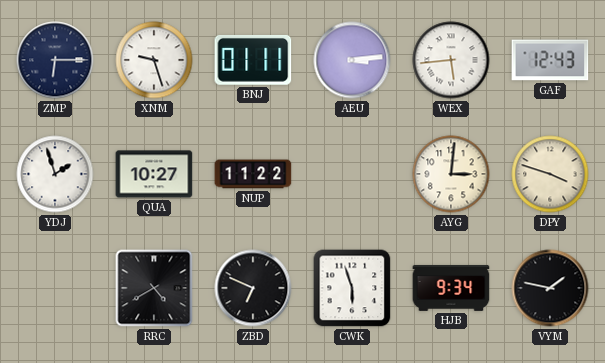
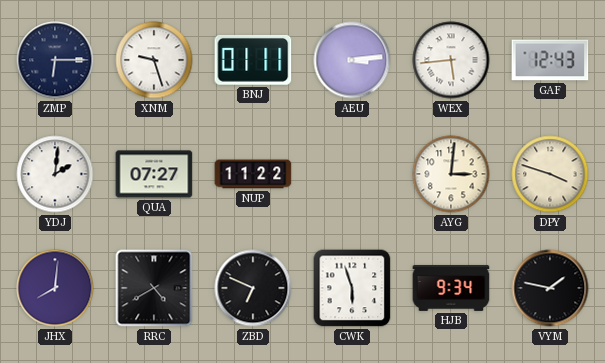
YDJ: 1:57 -> 2:01 (55, 174)
QUA: 10:27 -> 07:27 (154, 174)
JHX: none -> 8:01 (55, 288)
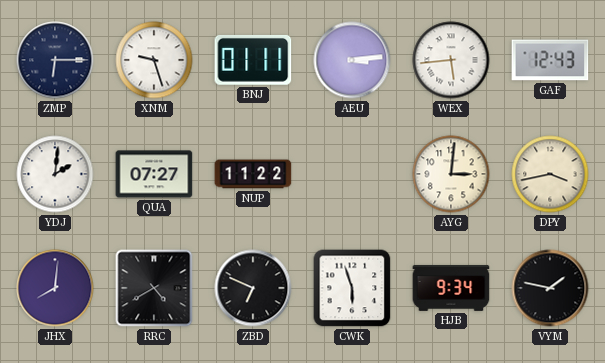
DPY: 3:48 -> 3:43 (550, 174)
